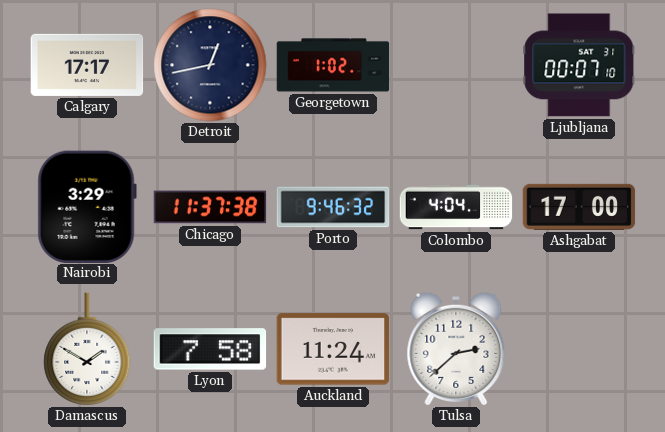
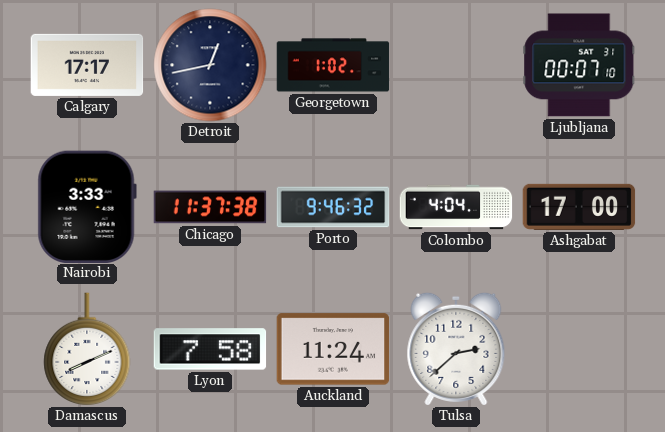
Nairobi: 3:29 -> 3:33 (87, 206)
Damascus: 1:50 -> 8:11 (87, 349)
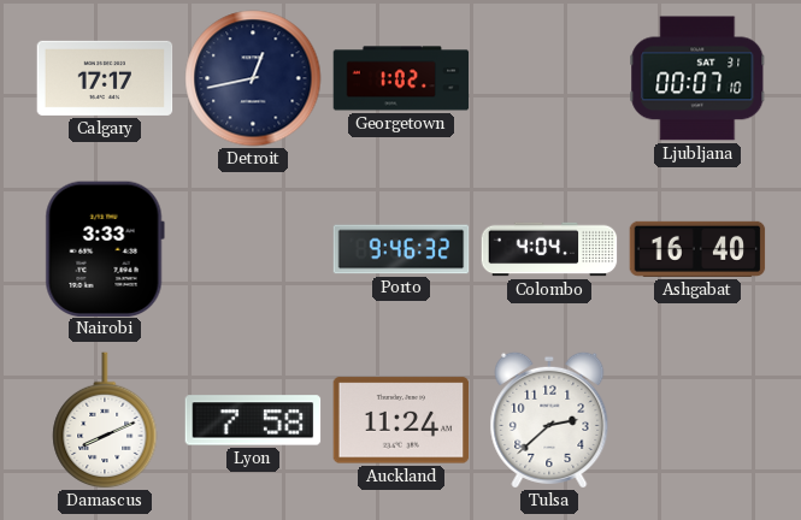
Chicago: 11:37 -> none (210, 207)
Ashgabat: 17:00 -> 16:40 (697, 249)
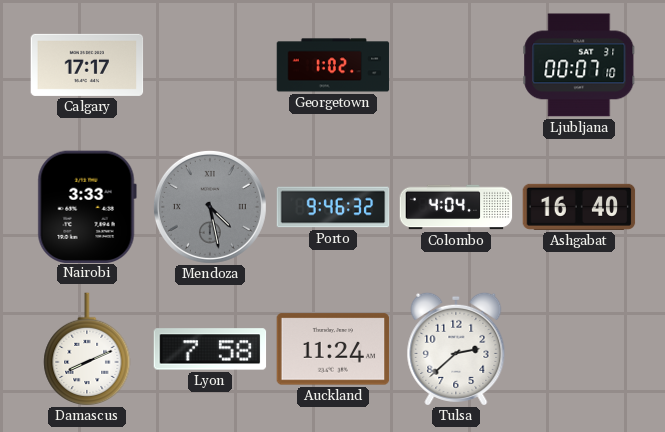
Detroit: 12:43 -> none (253, 78)
Mendoza: none -> 4:28 (210, 207)
